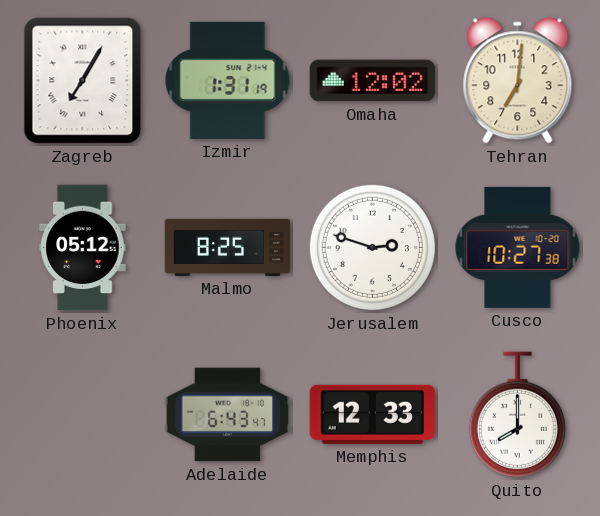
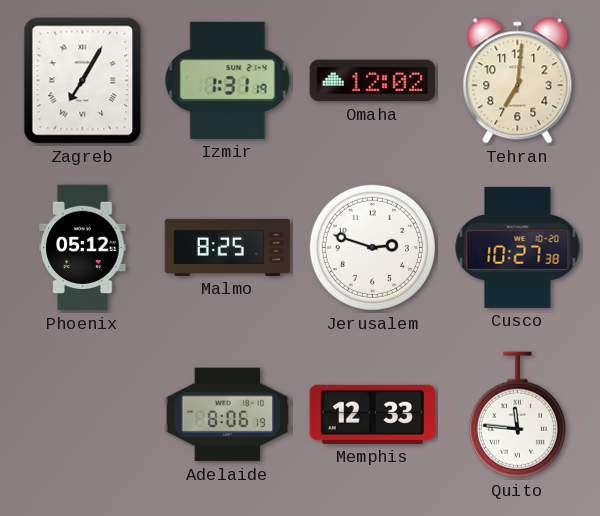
Adelaide: 6:43 -> 8:06 (228, 415)
Quito: 8:00 -> 11:46 (517, 415)
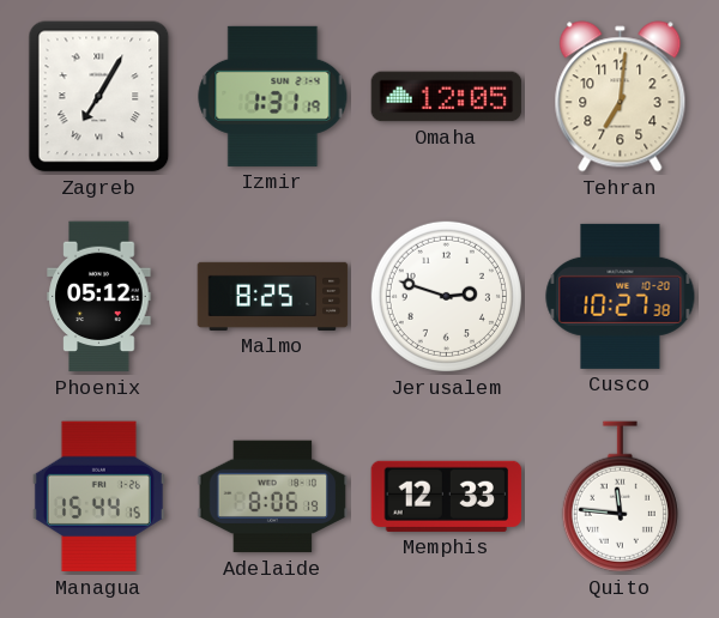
Omaha: 12:02 -> 12:05 (447, 97)
Managua: none -> 15:44 (98, 497)
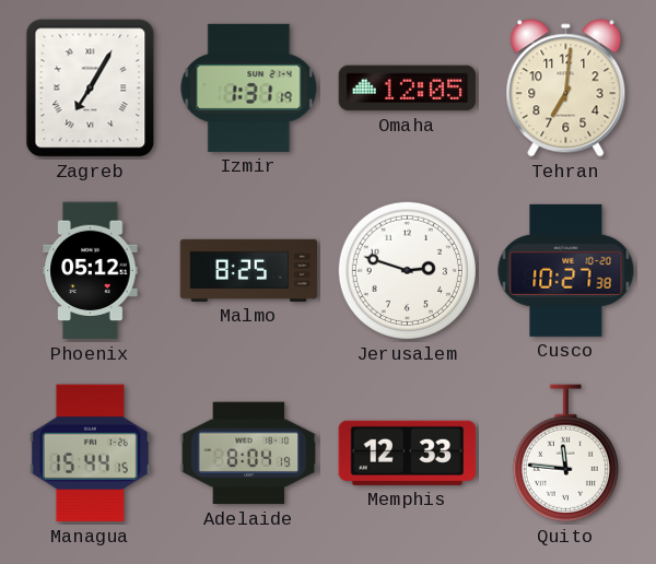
Adelaide: 8:06 -> 8:04 (249, 454)
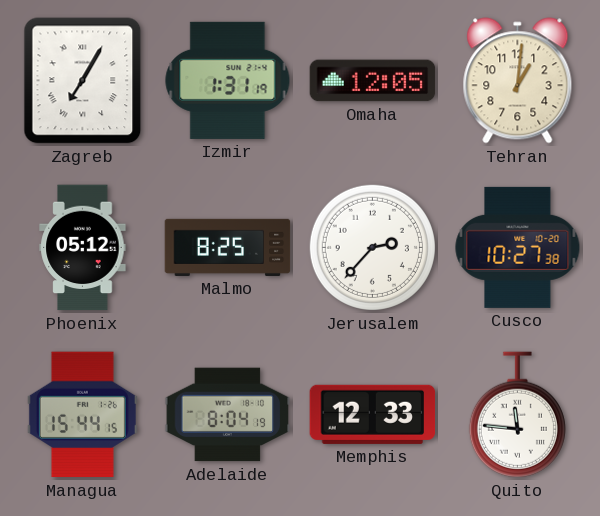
Tehran: 7:01 -> 1:01 (518, 81)
Jerusalem: 2:48 -> 2:37 (372, 247)
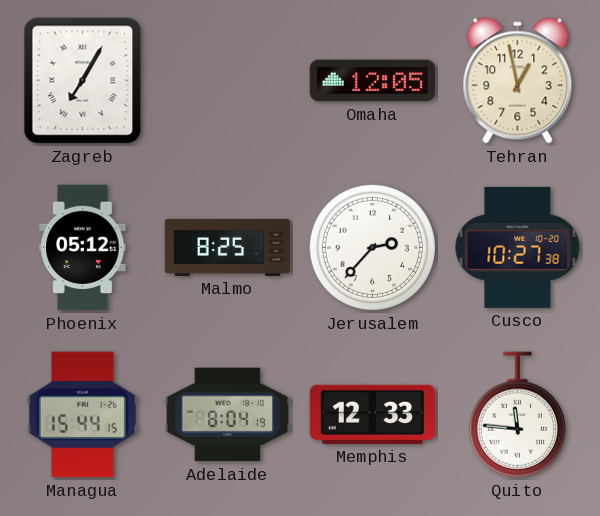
Izmir: 1:31 -> none (228, 80)
Tehran: 1:01 -> 12:58 (518, 81)
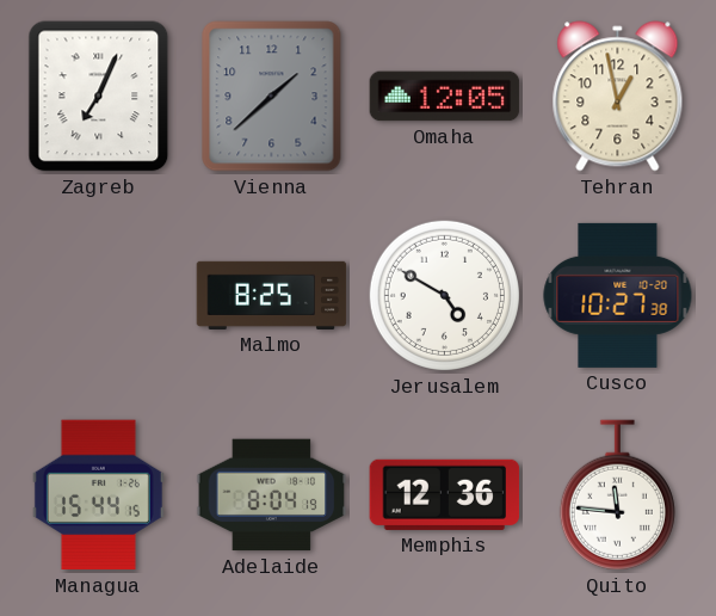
Zagreb: 7:05 -> 7:04 (99, 97)
Vienna: none -> 1:38 (272, 97)
Phoenix: 05:12 -> none (83, 248)
Jerusalem: 2:37 -> 4:50 (444, 295)
Memphis: 12:33 -> 12:36 (445, 494)
